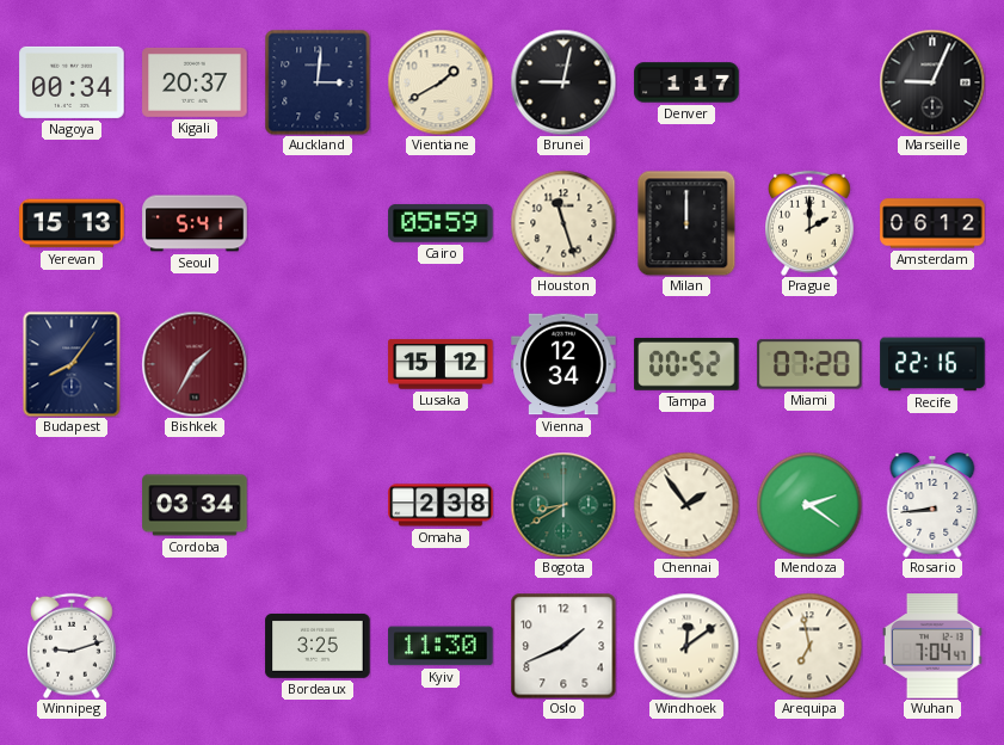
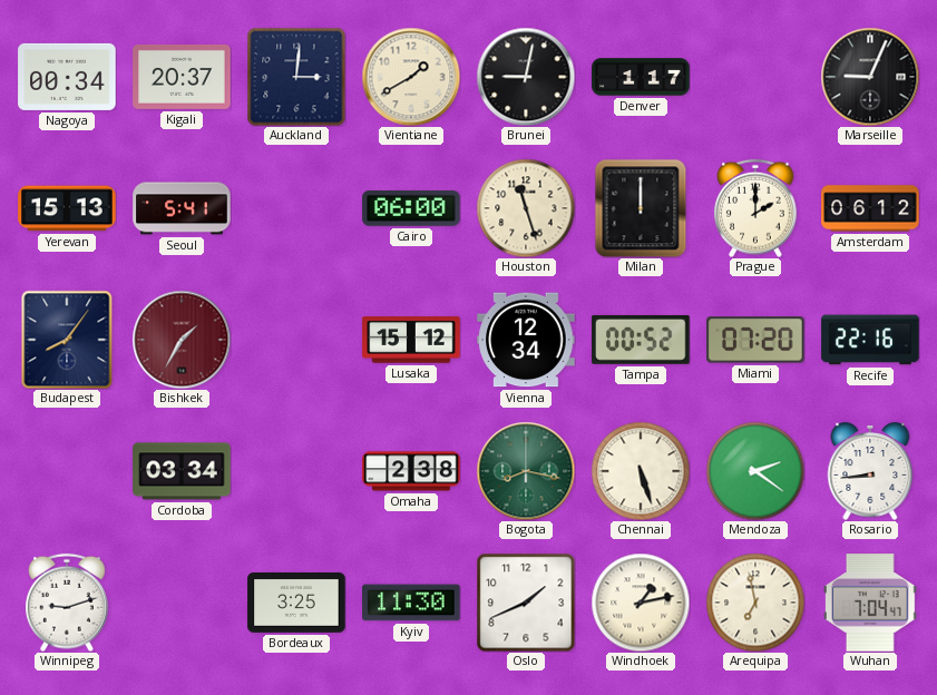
Cairo: 05:59 -> 06:00 (411, 208)
Bogota: 8:40 -> 8:17 (526, 471)
Chennai: 1:54 -> 5:27 (641, 471)
Windhoek: 12:09 -> 1:13 (641, 603)
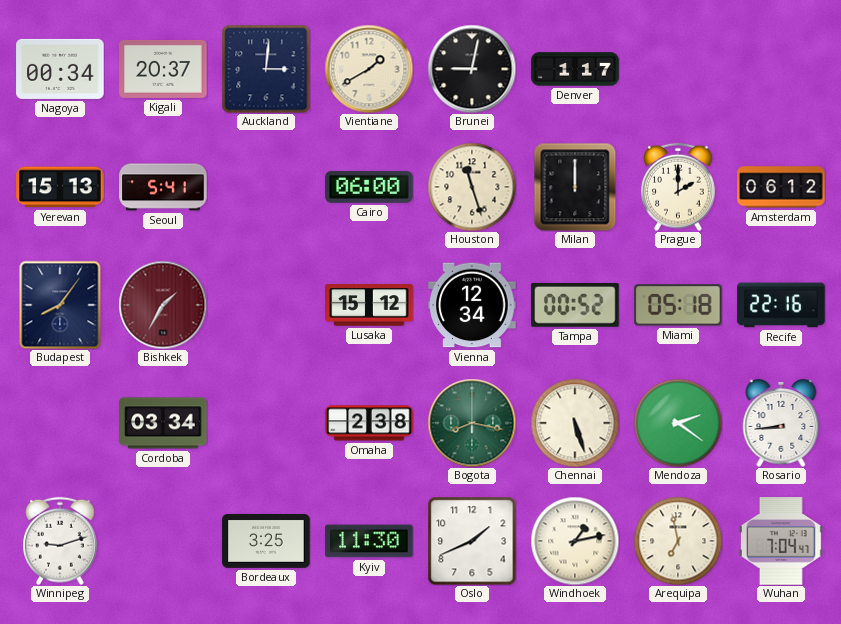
Marseille: 9:04 -> none (870, 77)
Miami: 07:20 -> 05:18 (678, 305)
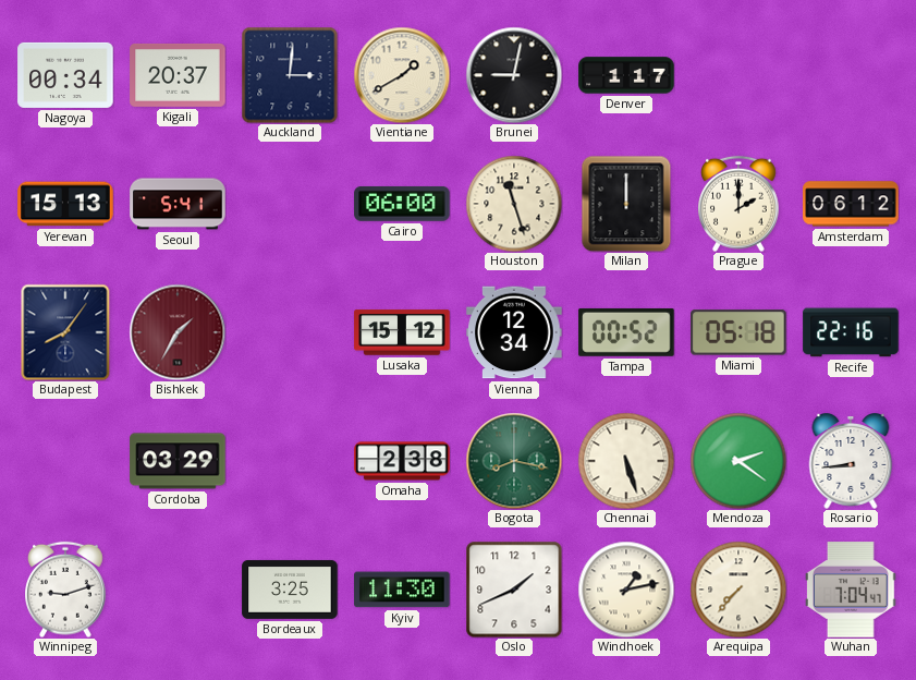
Cordoba: 03:34 -> 03:29 (178, 461)
Arequipa: 6:58 -> 7:37 (738, 590)
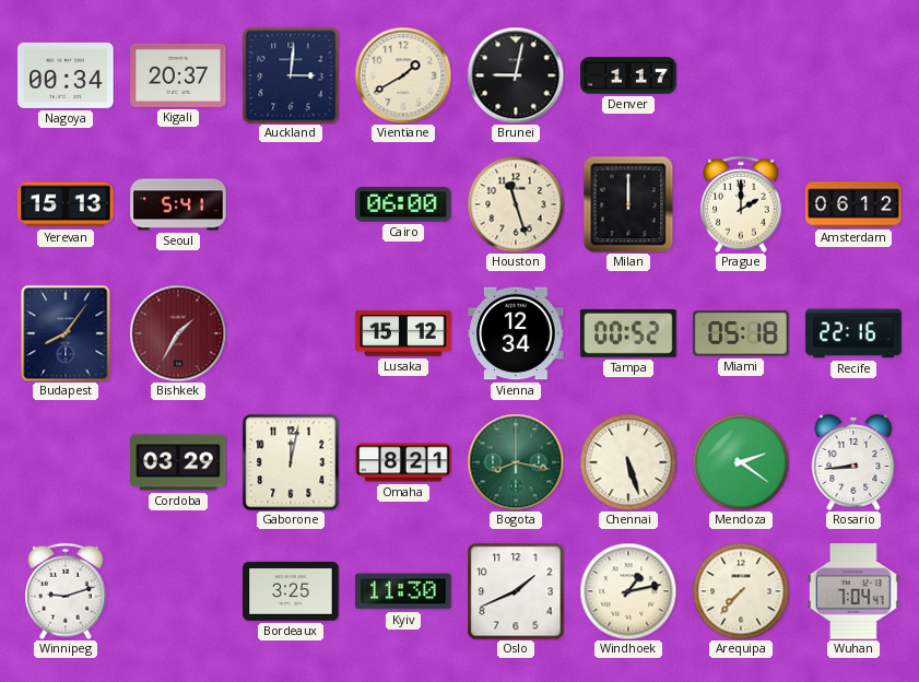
Gaborone: none -> 12:02 (291, 462)
Omaha: 2:38 -> 8:21 (403, 462)
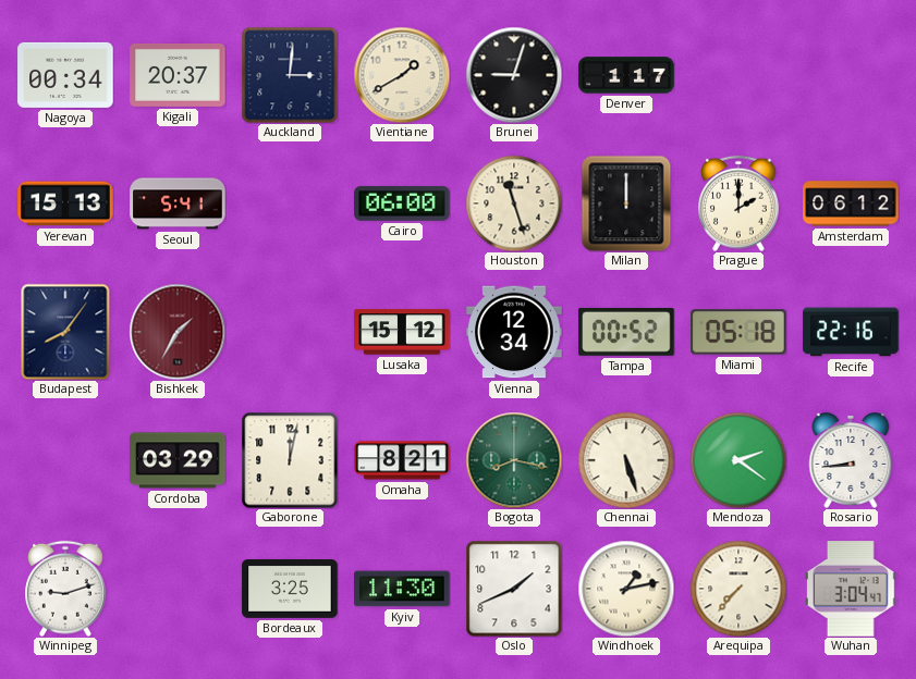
Brunei: 9:02 -> 9:03 (514, 75)
Wuhan: 7:04 -> 3:04 (852, 589)
